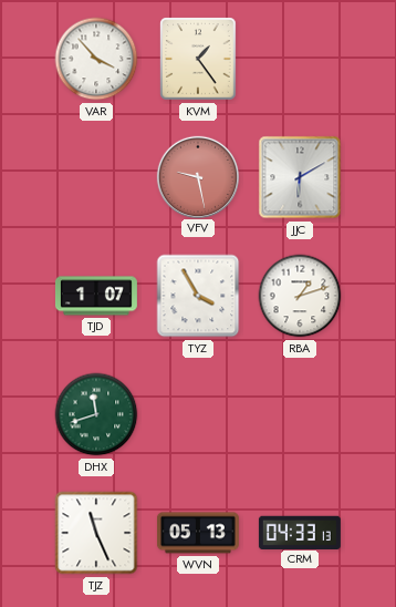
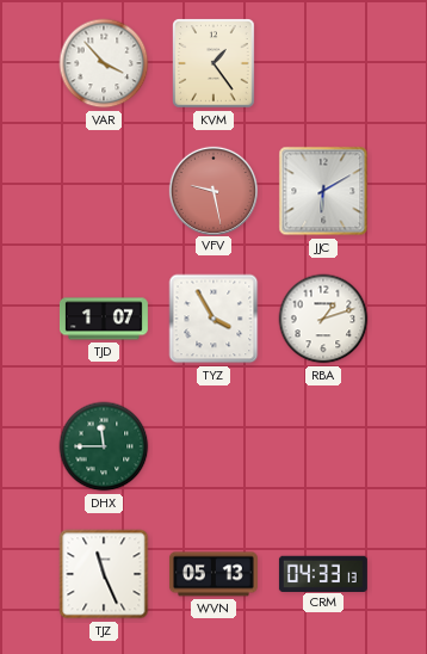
DHX: 11:42 -> 11:45 (104, 446)
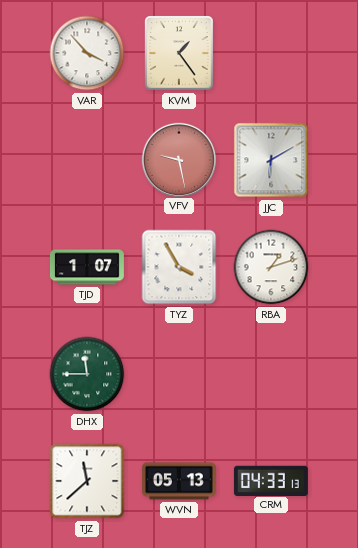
TJZ: 11:26 -> 11:38 (87, 481)
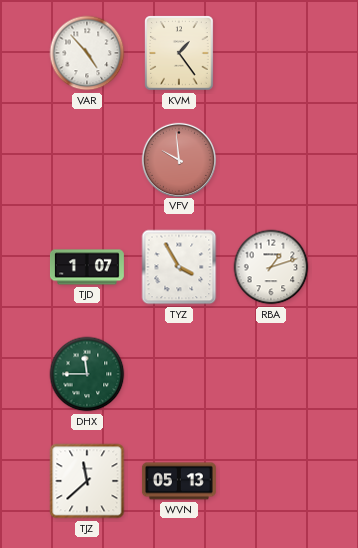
VAR: 3:53 -> 4:53 (87, 53)
VFV: 9:28 -> 9:59 (178, 159)
JJC: 6:10 -> none (271, 160)
CRM: 04:33 -> none (271, 480)
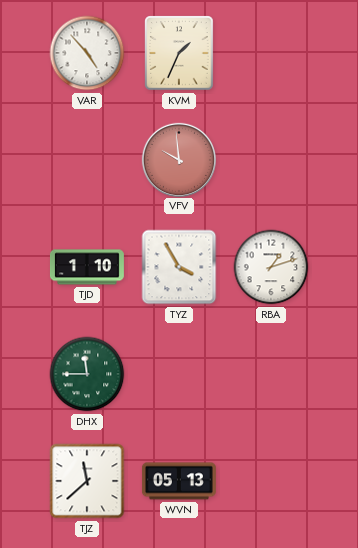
KVM: 1:24 -> 1:34 (179, 53)
TJD: 1:07 -> 1:10 (87, 267)
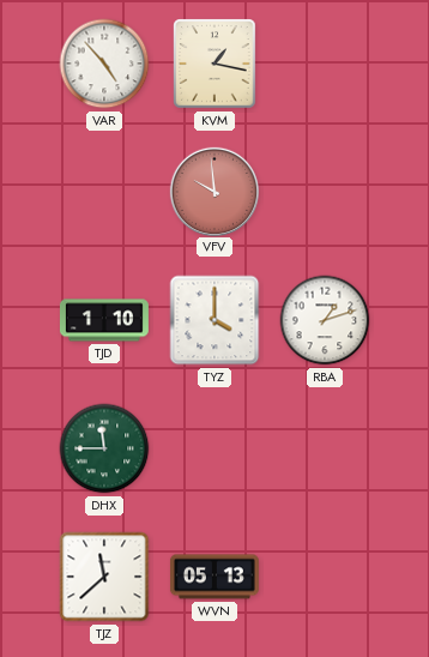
KVM: 1:34 -> 1:17 (214, 64)
TYZ: 3:55 -> 4:00 (214, 320)
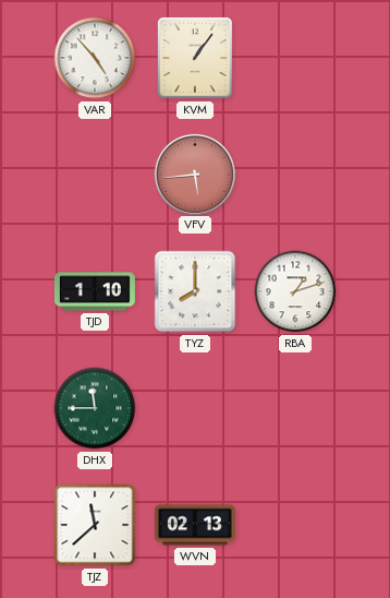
KVM: 1:17 -> 1:06 (195, 58)
VFV: 9:59 -> 5:44 (194, 174)
TYZ: 4:00 -> 8:00 (195, 291)
WVN: 05:13 -> 02:13 (195, 525)
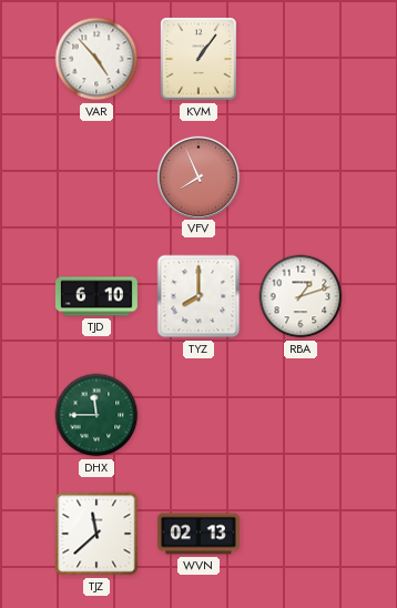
VFV: 5:44 -> 7:56 (197, 176)
TJD: 1:10 -> 6:10 (96, 296)
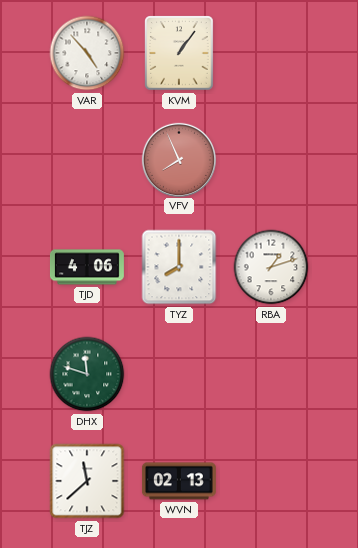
TJD: 6:10 -> 4:06 (87, 267)
DHX: 11:45 -> 11:48 (87, 374)
